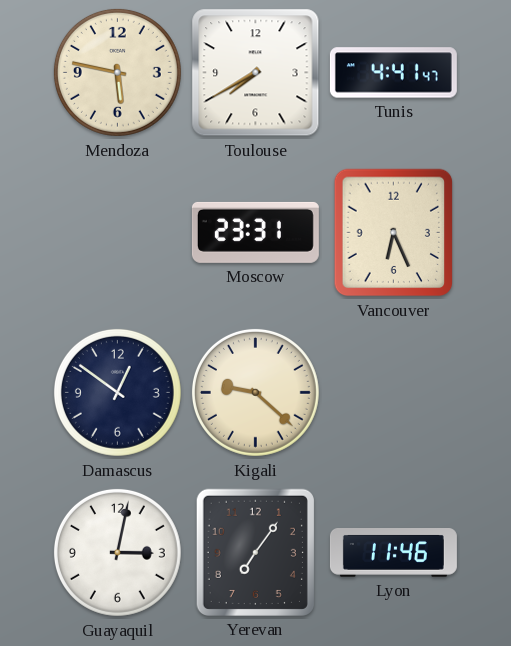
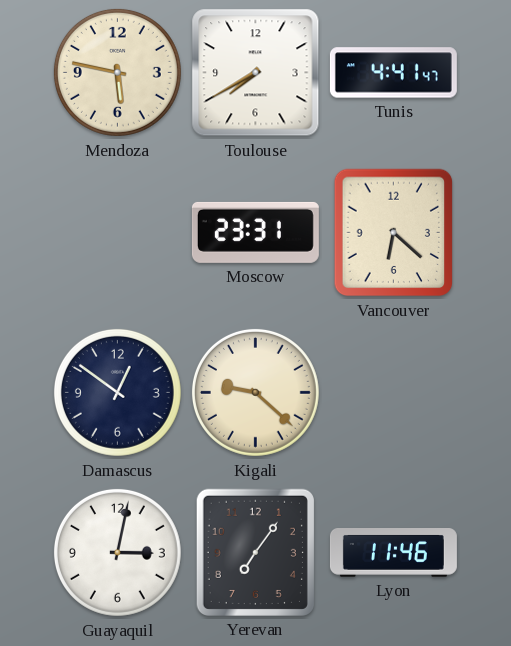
Vancouver: 6:26 -> 6:22 (394, 233)
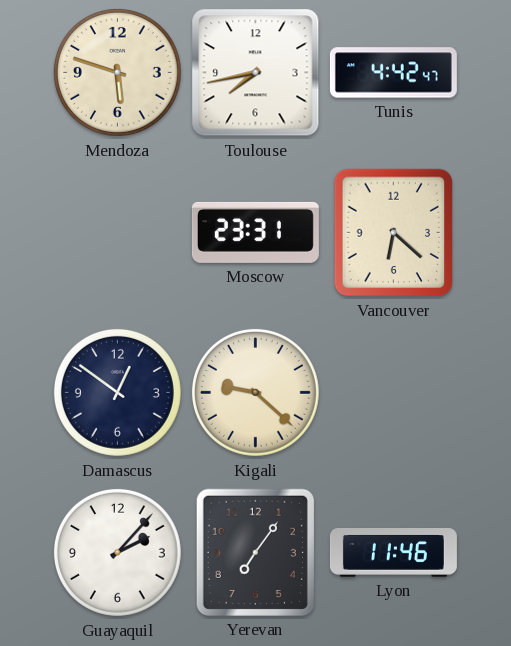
Mendoza: 5:47 -> 5:48 (117, 72)
Toulouse: 7:40 -> 7:43 (256, 73)
Tunis: 4:41 -> 4:42 (393, 73)
Guayaquil: 3:02 -> 2:07 (117, 552)
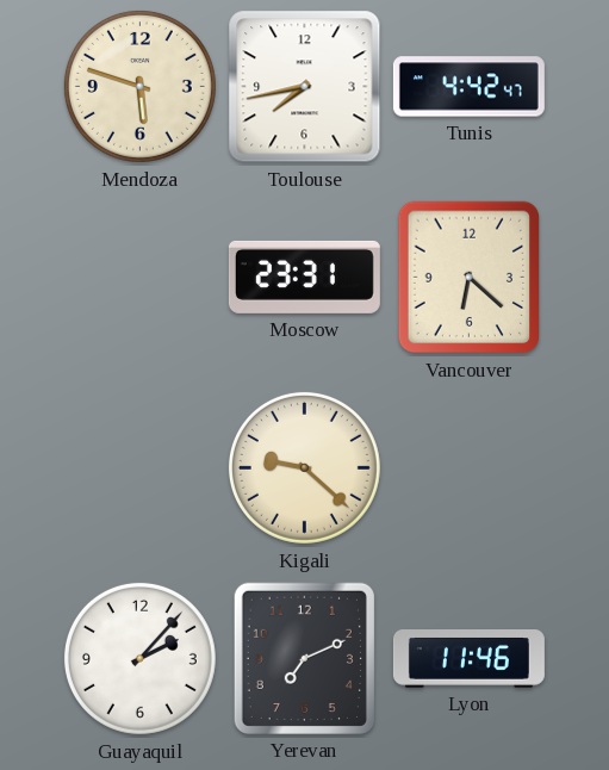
Damascus: 12:51 -> none (117, 392)
Yerevan: 7:06 -> 7:11 (304, 658)
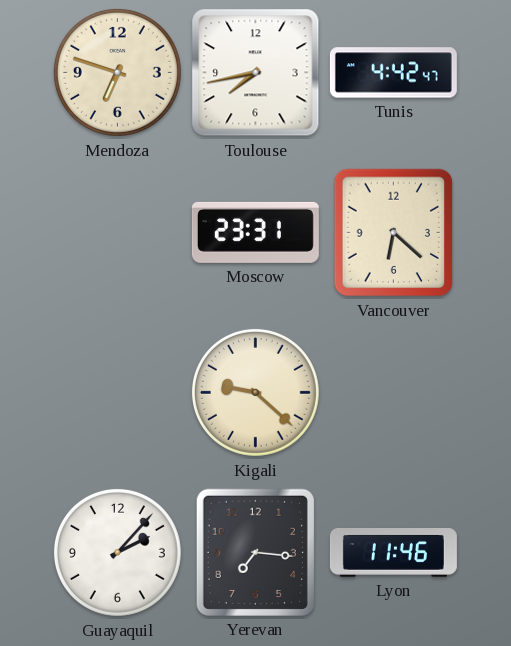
Mendoza: 5:48 -> 6:48 (117, 72)
Yerevan: 7:11 -> 7:16 (255, 552)
